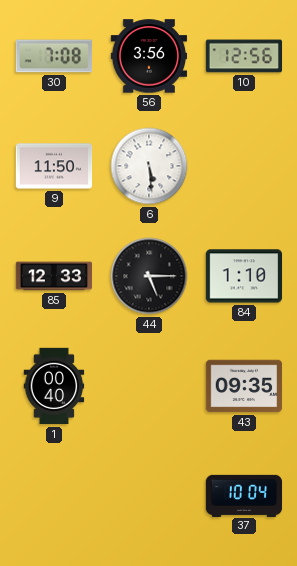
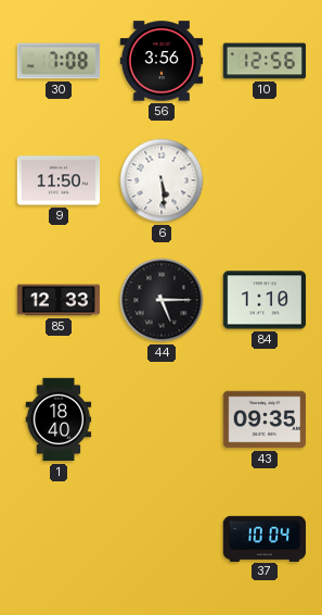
1: 00:40 -> 18:40 (59, 419)
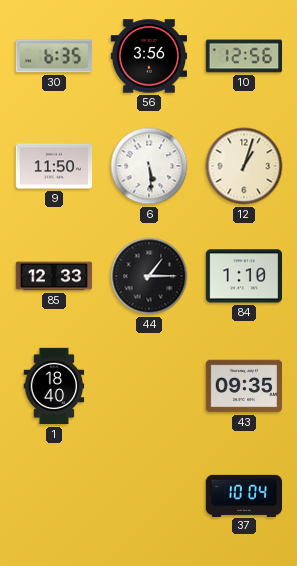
30: 7:08 -> 6:35 (54, 56)
12: none -> 1:03 (244, 166)
44: 5:15 -> 1:15 (149, 276)
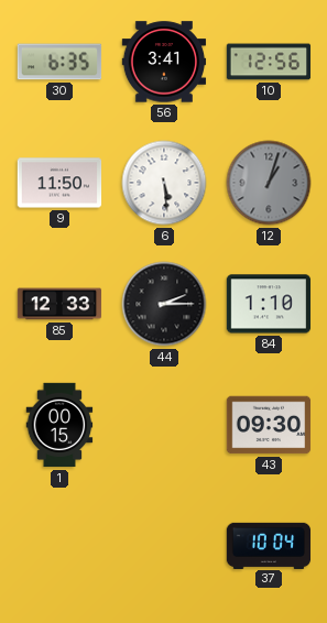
56: 3:56 -> 3:41 (164, 62)
12 dial: cream -> grey (269, 183)
44: 1:15 -> 2:15 (164, 304)
1: 18:40 -> 00:15 (59, 425)
43: 09:35 -> 09:30 (269, 425)
